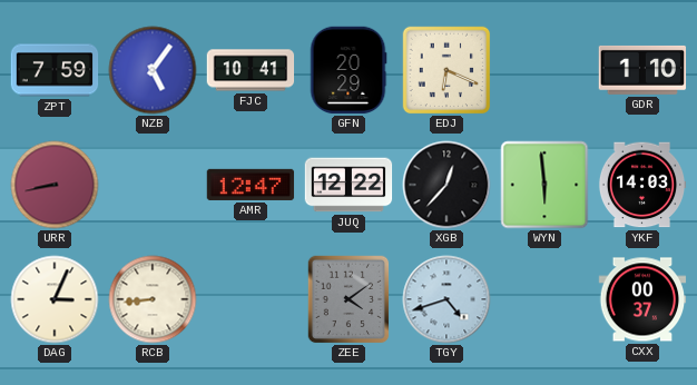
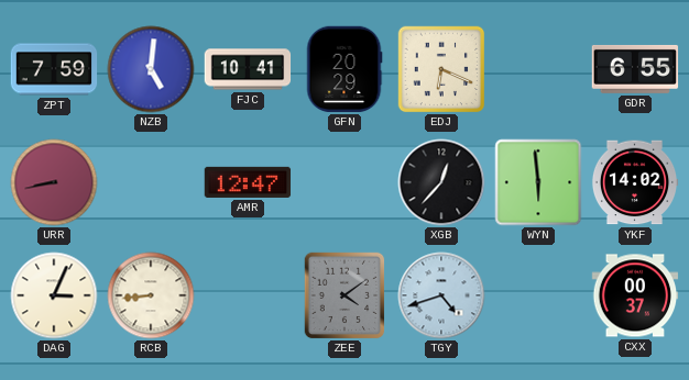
NZB: 5:06 -> 5:01 (151, 69)
GDR: 1:10 -> 6:55 (635, 69)
JUQ: 12:22 -> none (348, 185)
YKF: 14:03 -> 14:02 (635, 182)
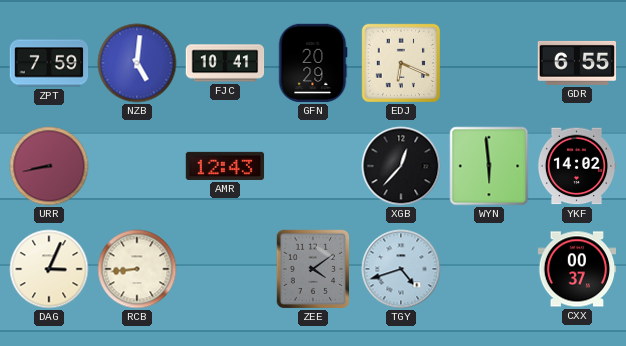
AMR: 12:47 -> 12:43 (225, 166)
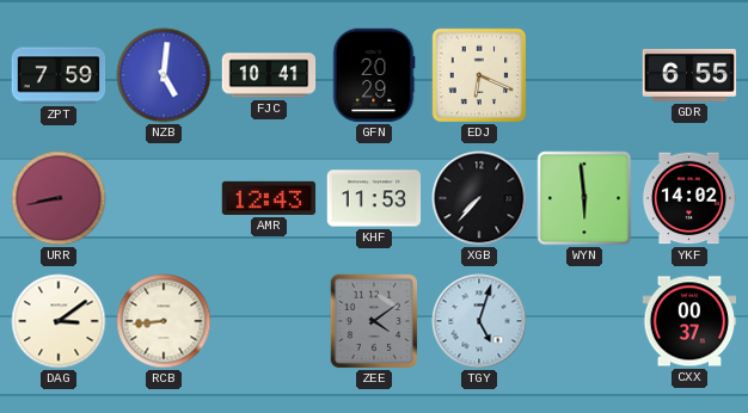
KHF: none -> 11:53 (374, 198)
XGB: 12:37 -> 7:37 (479, 198)
DAG: 3:04 -> 3:09 (59, 321)
TGY: 4:42 -> 5:03 (479, 321)
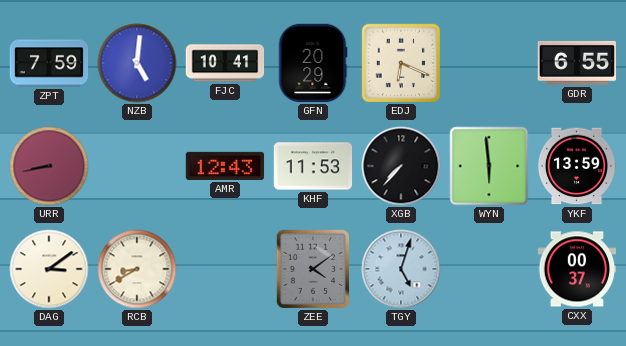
YKF: 14:02 -> 13:59 (577, 166)
RCB: 8:44 -> 8:40 (137, 269)
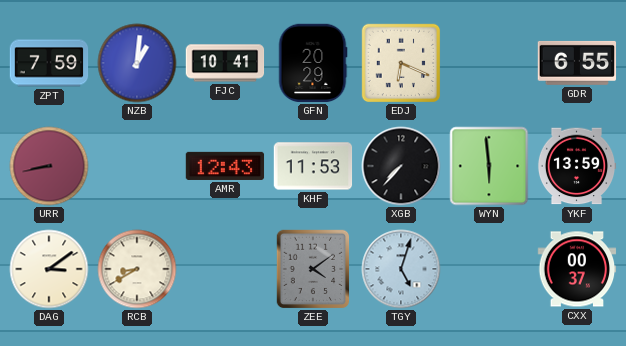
NZB: 5:01 -> 1:01 (137, 63)
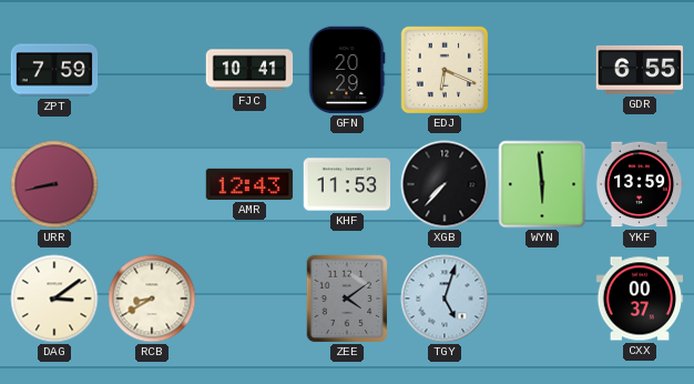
NZB: 1:01 -> none (137, 63)
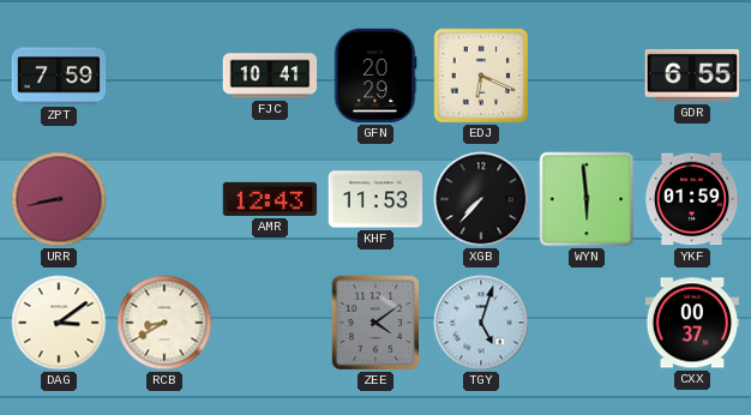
YKF: 13:59 -> 01:59 (692, 199)
